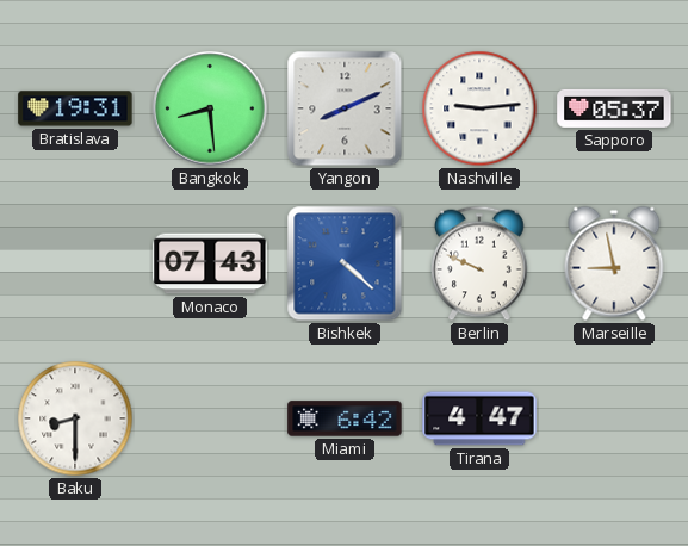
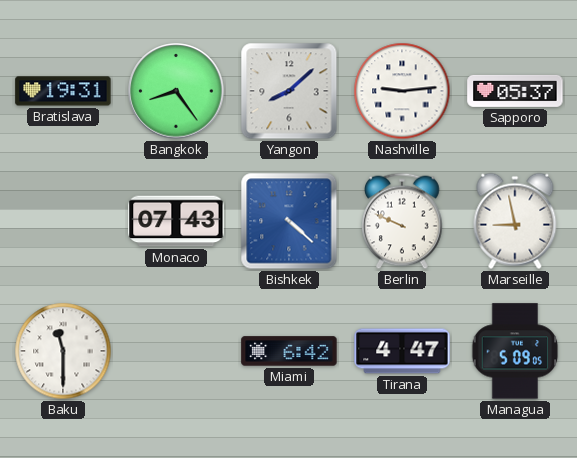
Bangkok: 8:29 -> 8:24 (176, 91)
Yangon: 8:11 -> 8:08 (289, 91)
Baku: 8:30 -> 11:30 (63, 351)
Managua: none -> 5:09 (515, 351)
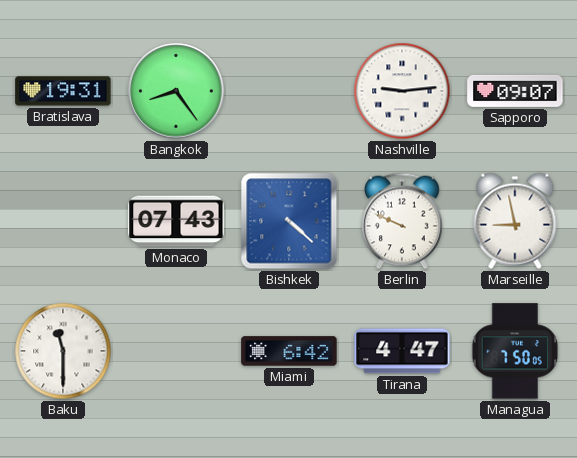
Yangon: 8:08 -> none (289, 91)
Sapporo: 05:37 -> 09:07 (515, 91)
Managua: 5:09 -> 7:50 (515, 351)
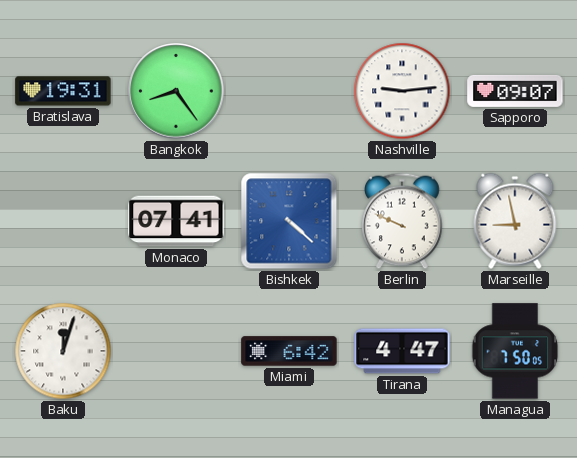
Monaco: 07:43 -> 07:41 (176, 221)
Baku: 11:30 -> 12:03 (63, 351)
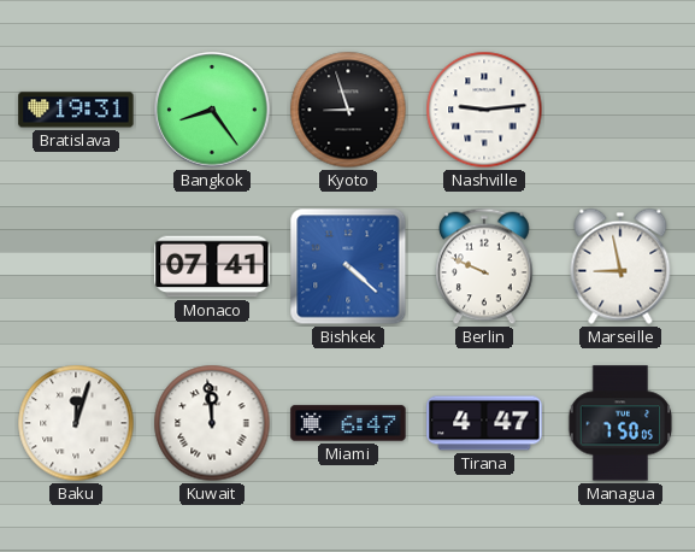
Kyoto: none -> 8:57 (348, 110)
Sapporo: 09:07 -> none (515, 91)
Kuwait: none -> 11:59 (212, 423)
Miami: 6:42 -> 6:47 (348, 423)
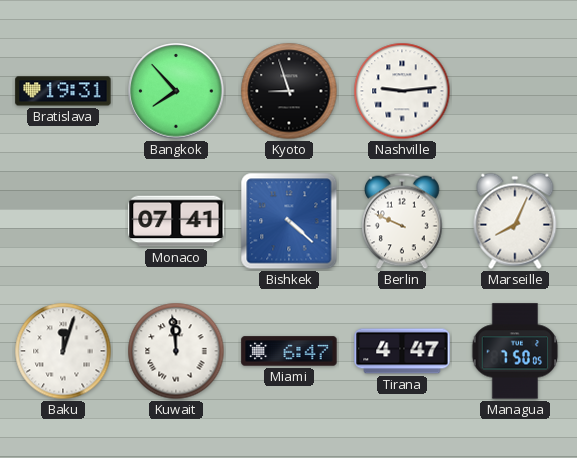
Bangkok: 8:24 -> 7:53 (176, 91)
Marseille: 8:58 -> 8:04 (515, 221)
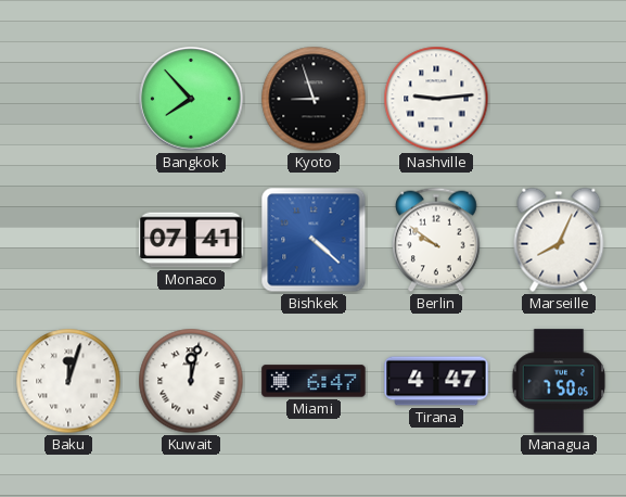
Bratislava: 19:31 -> none (63, 91)
Berlin: 9:49 -> 9:51 (437, 240)
Kuwait: 11:59 -> 12:02 (191, 381)
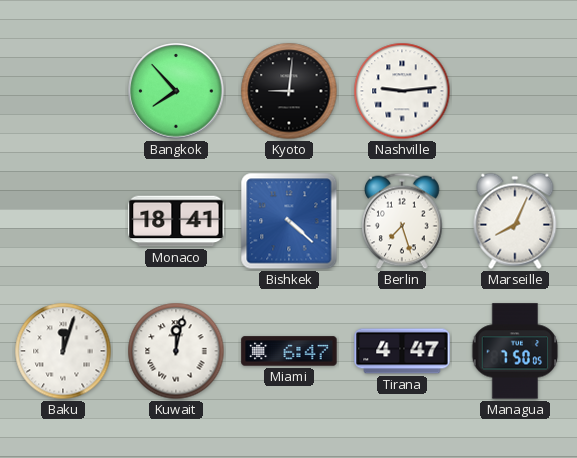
Kyoto: 8:57 -> 9:01 (289, 91)
Monaco: 07:41 -> 18:41 (176, 221)
Berlin: 9:51 -> 7:27 (403, 221)
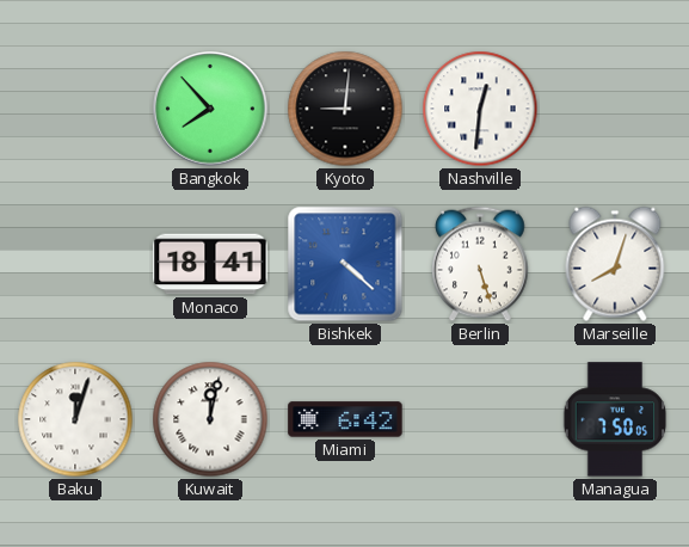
Nashville: 9:14 -> 12:31 (480, 109)
Berlin: 7:27 -> 5:27 (481, 264)
Marseille: 8:04 -> 8:03 (615, 264)
Miami: 6:47 -> 6:42 (345, 419)
Tirana: 4:47 -> none (402, 351)
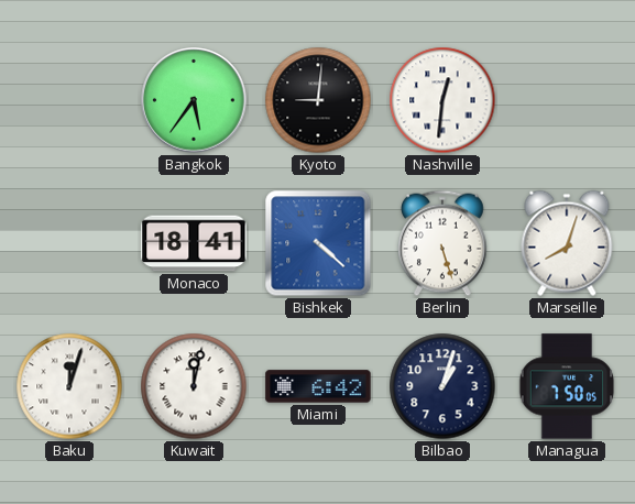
Bangkok: 7:53 -> 5:36 (194, 100)
Bilbao: none -> 1:03 (442, 386)
